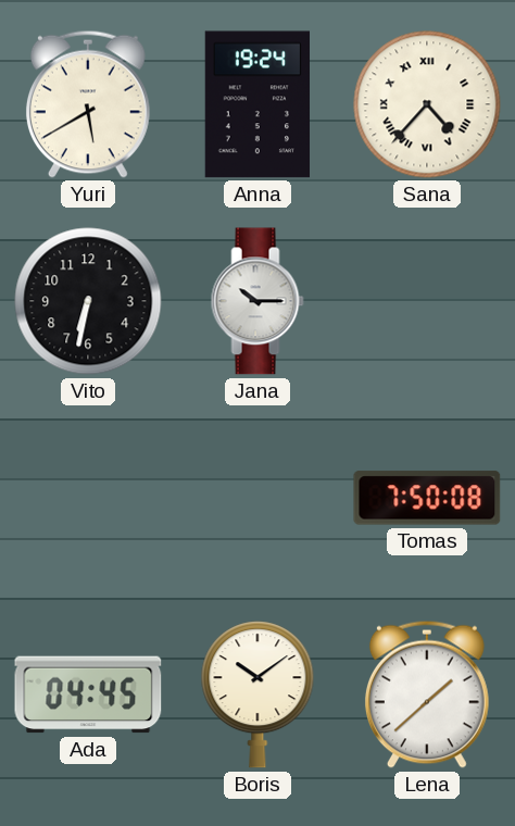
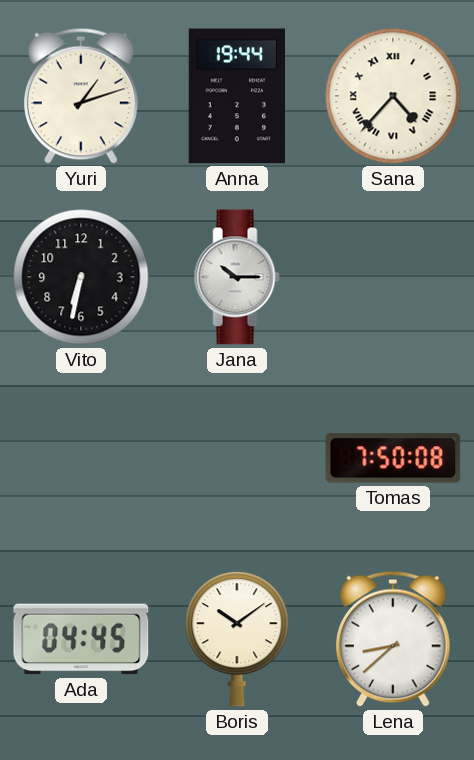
Yuri: 5:40 -> 1:12 (81, 96)
Anna: 19:24 -> 19:44 (236, 96)
Lena: 1:38 -> 8:38 (393, 639)
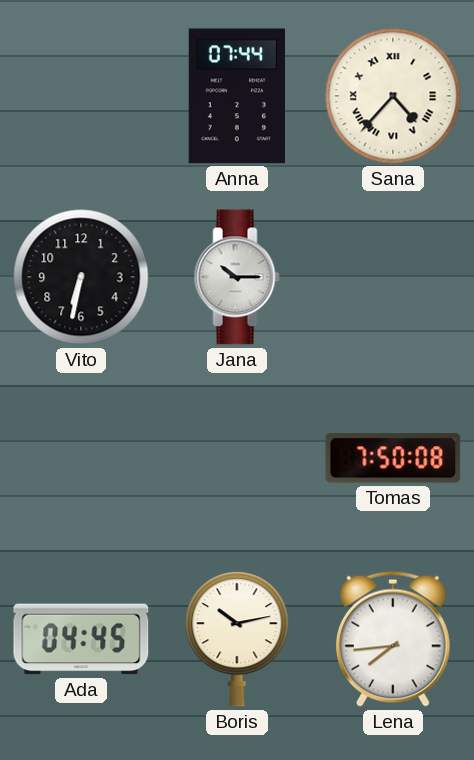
Yuri: 1:12 -> none (81, 96)
Anna: 19:44 -> 07:44 (236, 96)
Boris: 10:09 -> 10:13 (237, 639)
Lena: 8:38 -> 7:44 (393, 639)
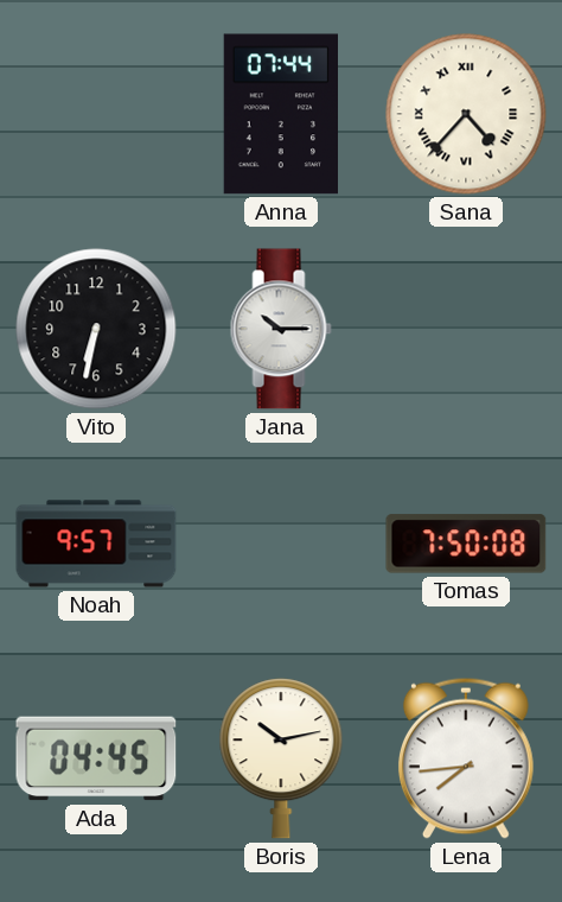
Noah: none -> 9:57 (96, 544)
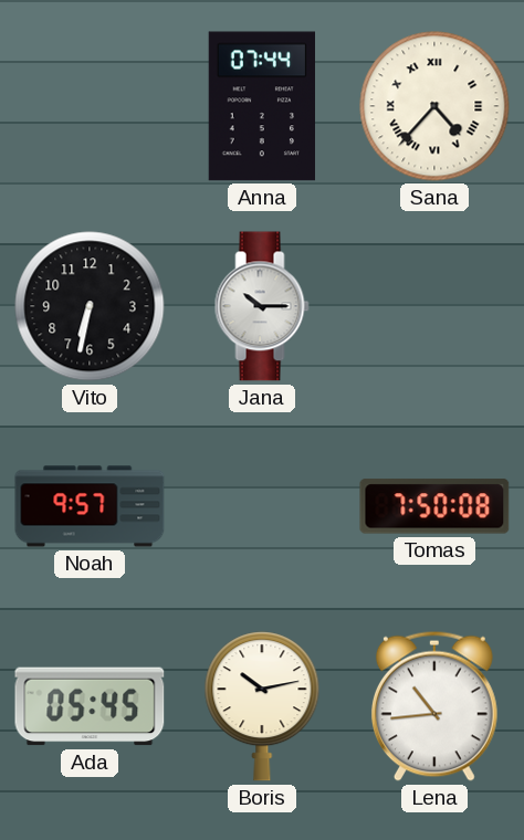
Ada: 04:45 -> 05:45 (90, 706)
Lena: 7:44 -> 10:44 (434, 706)
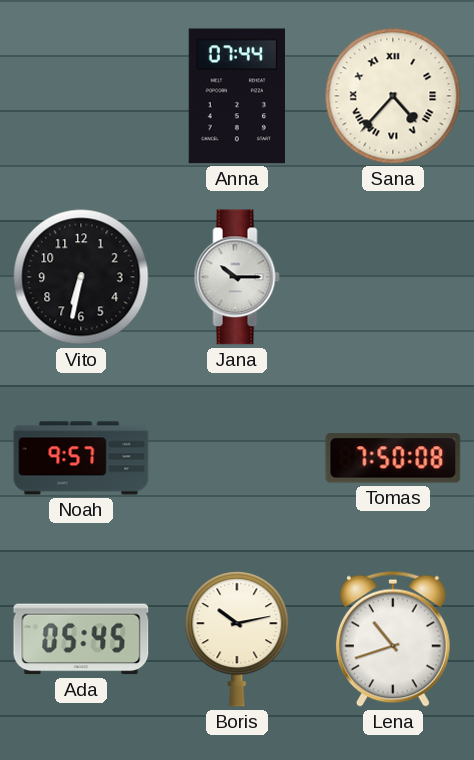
Lena: 10:44 -> 10:42 (393, 639)
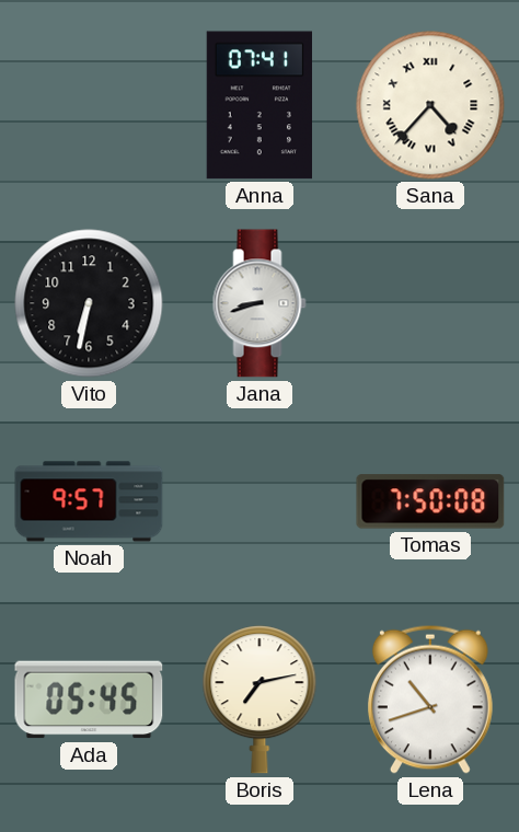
Anna: 07:44 -> 07:41 (258, 105)
Jana: 10:15 -> 8:42 (259, 303)
Boris: 10:13 -> 7:13 (259, 700)
